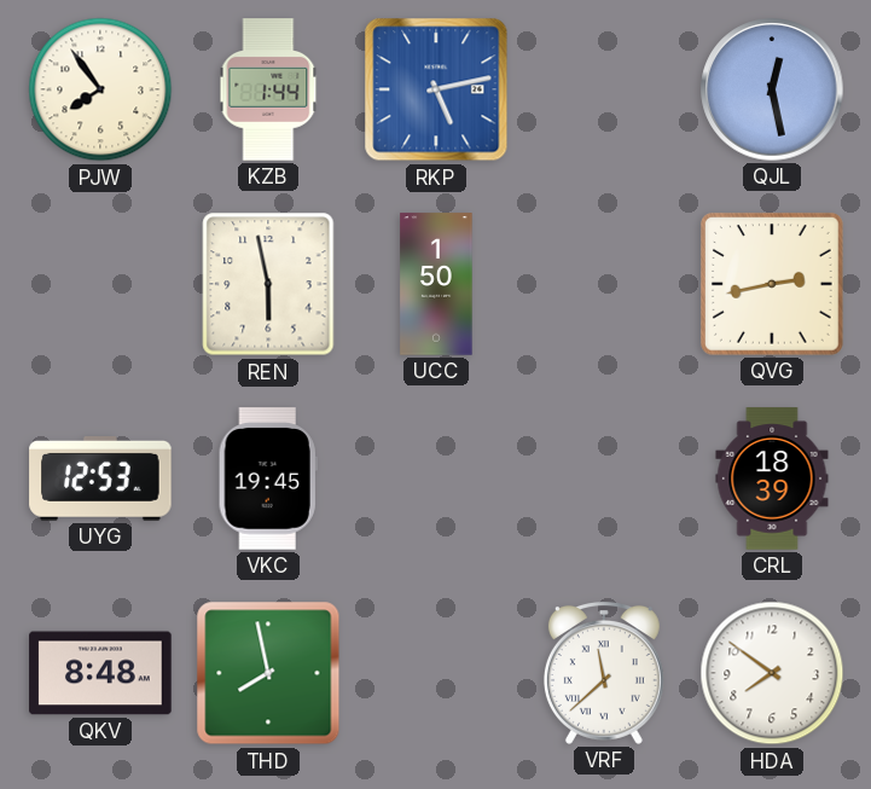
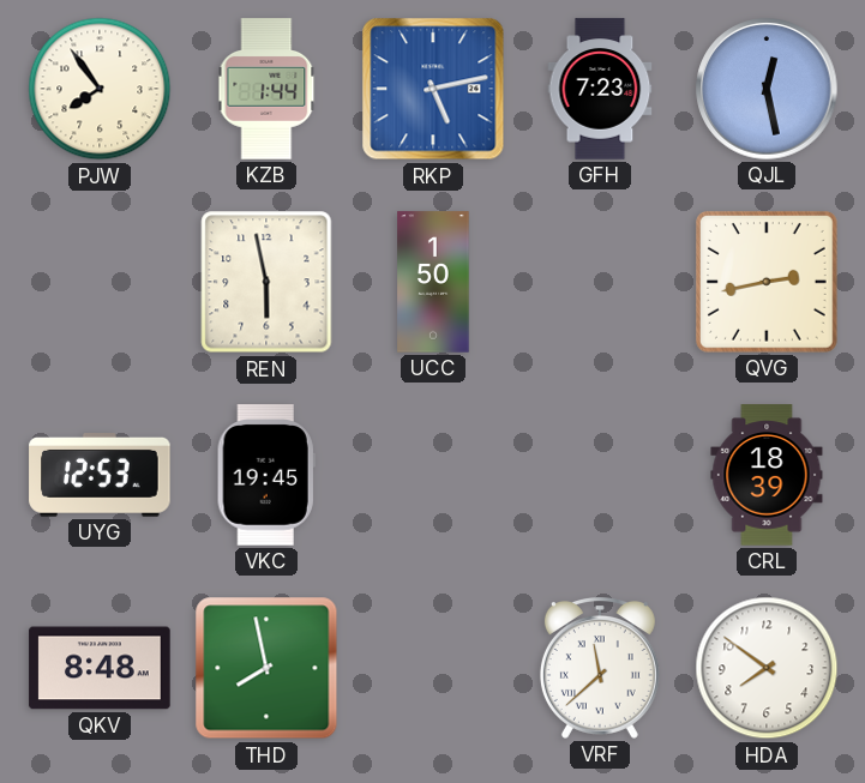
GFH: none -> 7:23 (600, 89)
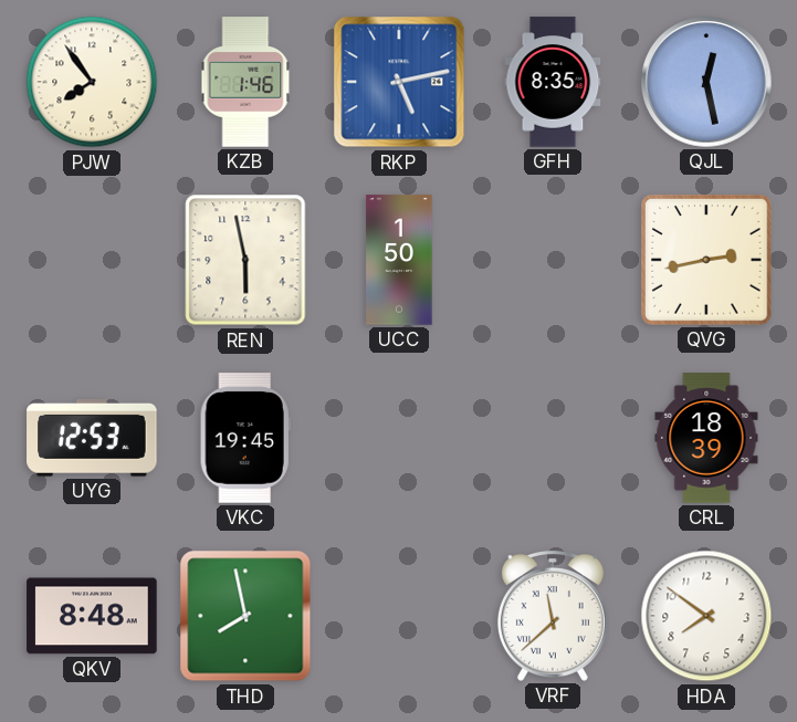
KZB: 1:44 -> 1:46 (245, 82)
GFH: 7:23 -> 8:35 (553, 82)
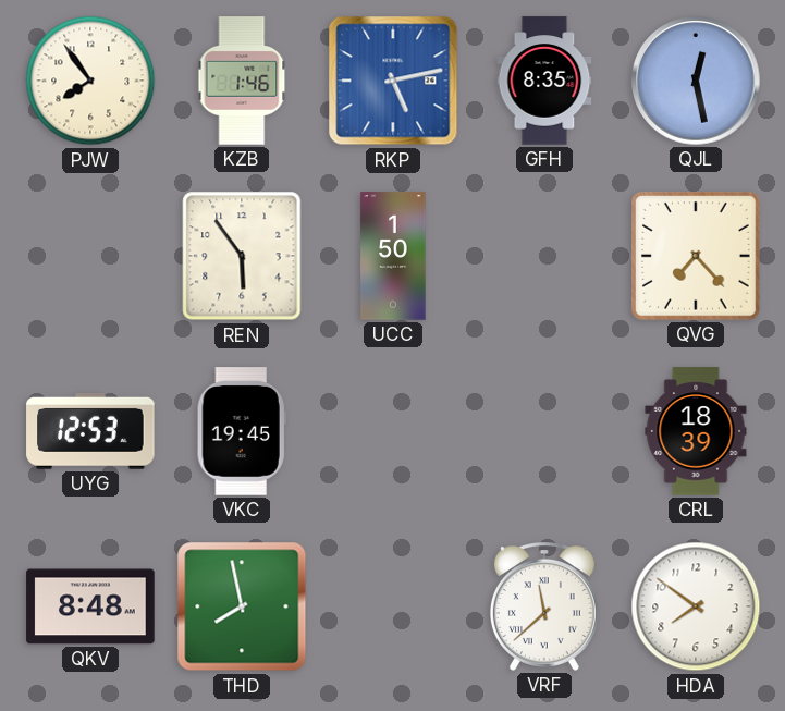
REN: 5:58 -> 5:54 (242, 256)
QVG: 2:43 -> 7:23 (696, 256)
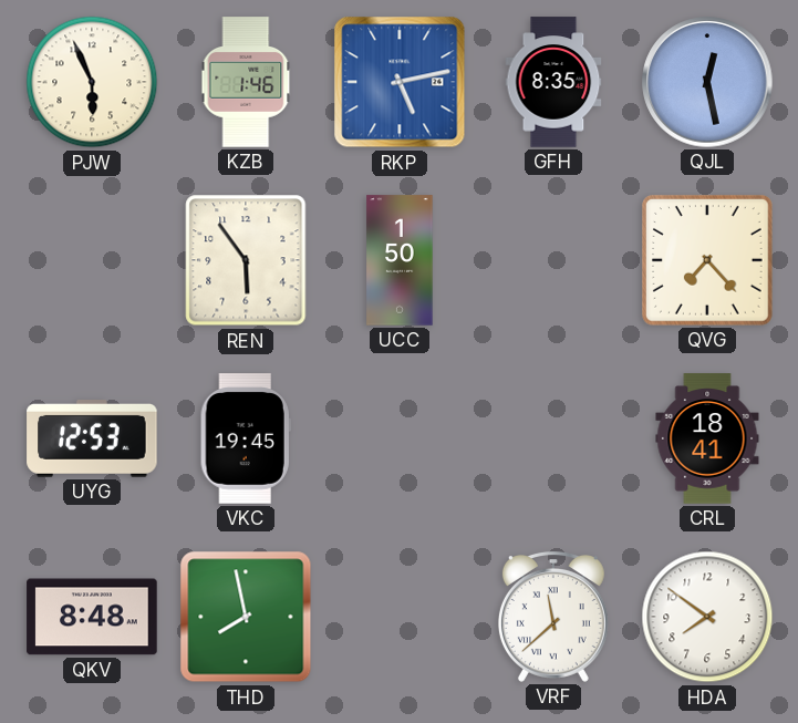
PJW: 7:54 -> 5:56 (92, 82)
CRL: 18:39 -> 18:41 (707, 438)
